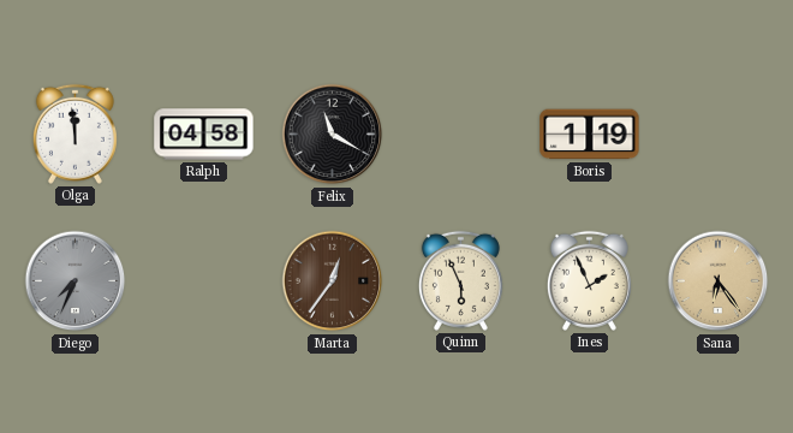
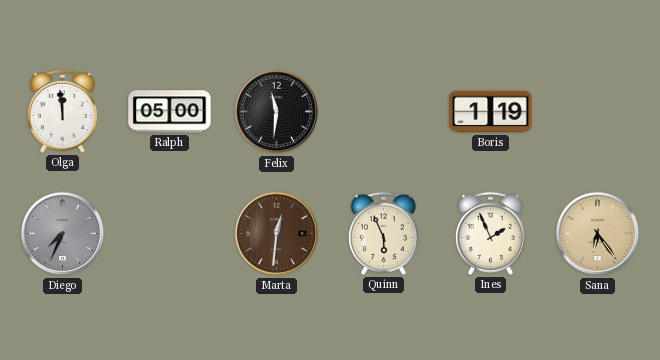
Ralph: 04:58 -> 05:00 (170, 112)
Felix: 11:20 -> 11:31 (277, 112)
Marta: 12:36 -> 12:31 (277, 234)
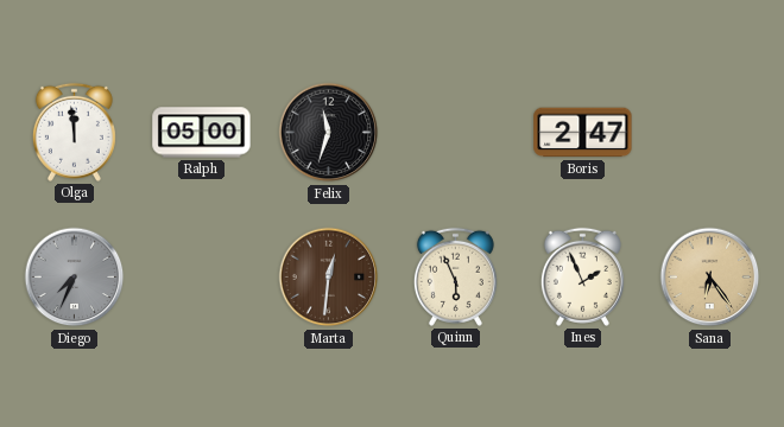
Felix: 11:31 -> 11:33 (329, 133)
Boris: 1:19 -> 2:47 (583, 133)
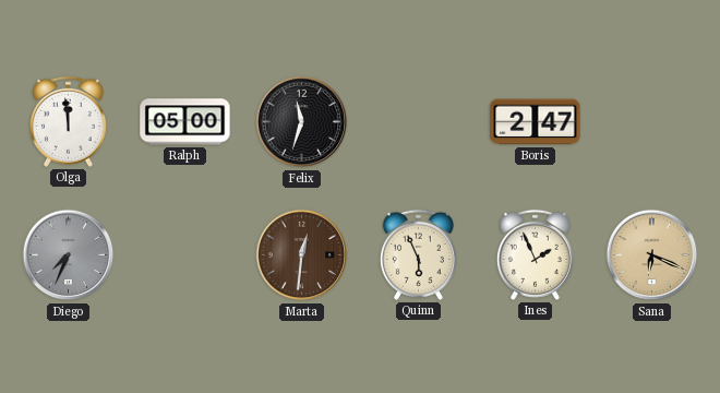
Sana: 6:24 -> 6:19 (652, 255)
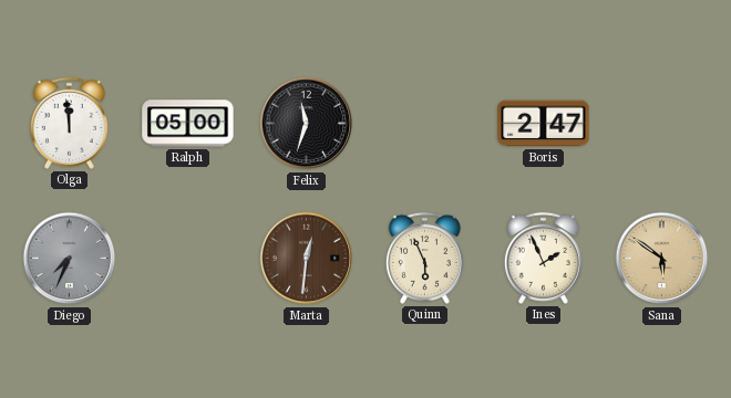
Sana: 6:19 -> 5:51 (662, 259)
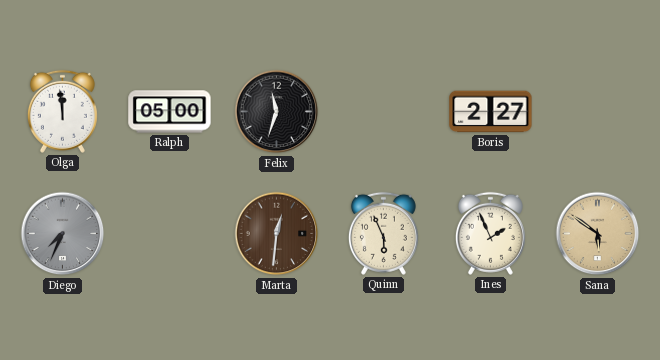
Boris: 2:47 -> 2:27 (491, 112)
